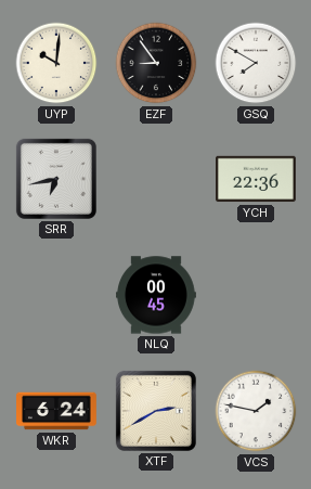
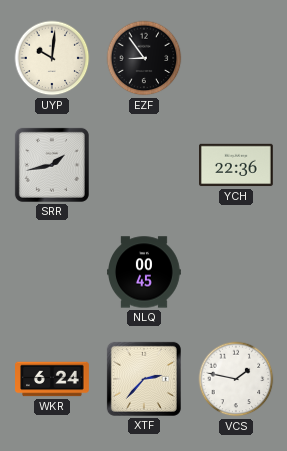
GSQ: 7:50 -> none (256, 63)
SRR: 6:43 -> 1:43 (52, 165)
XTF: 2:40 -> 2:37 (144, 379)
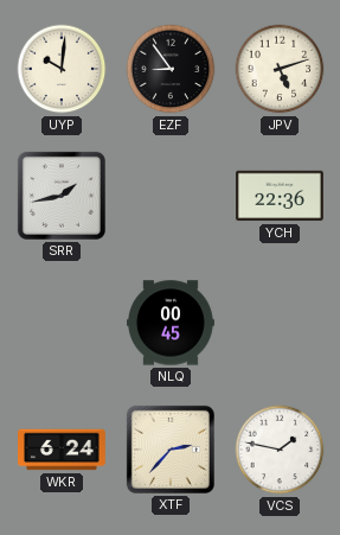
JPV: none -> 5:12 (280, 69)
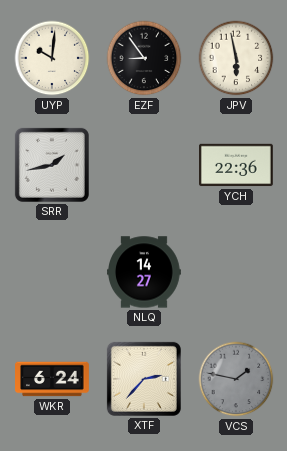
JPV: 5:12 -> 5:58 (236, 58)
NLQ: 00:45 -> 14:27 (145, 272)
VCS dial: white -> grey (236, 379)
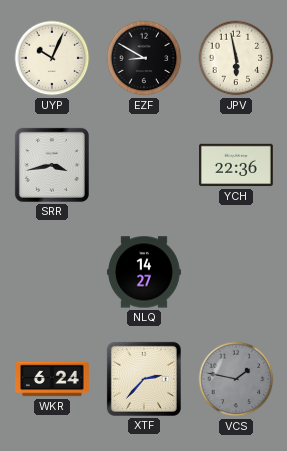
UYP: 10:01 -> 10:04 (52, 58)
EZF: 8:54 -> 8:50 (144, 58)
SRR: 1:43 -> 3:43 (52, 165)
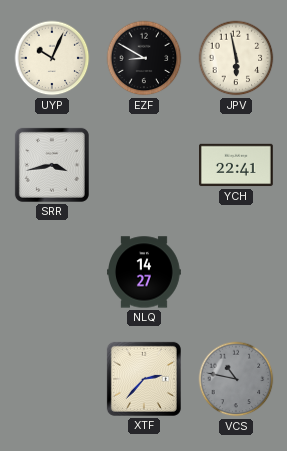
YCH: 22:36 -> 22:41 (237, 165)
WKR: 6:24 -> none (53, 379)
VCS: 1:47 -> 10:47 (236, 379)
